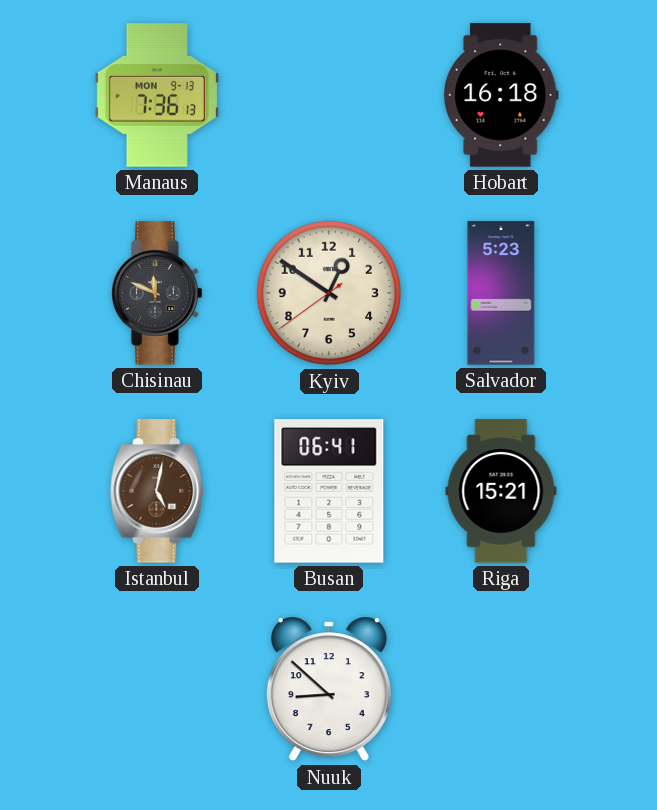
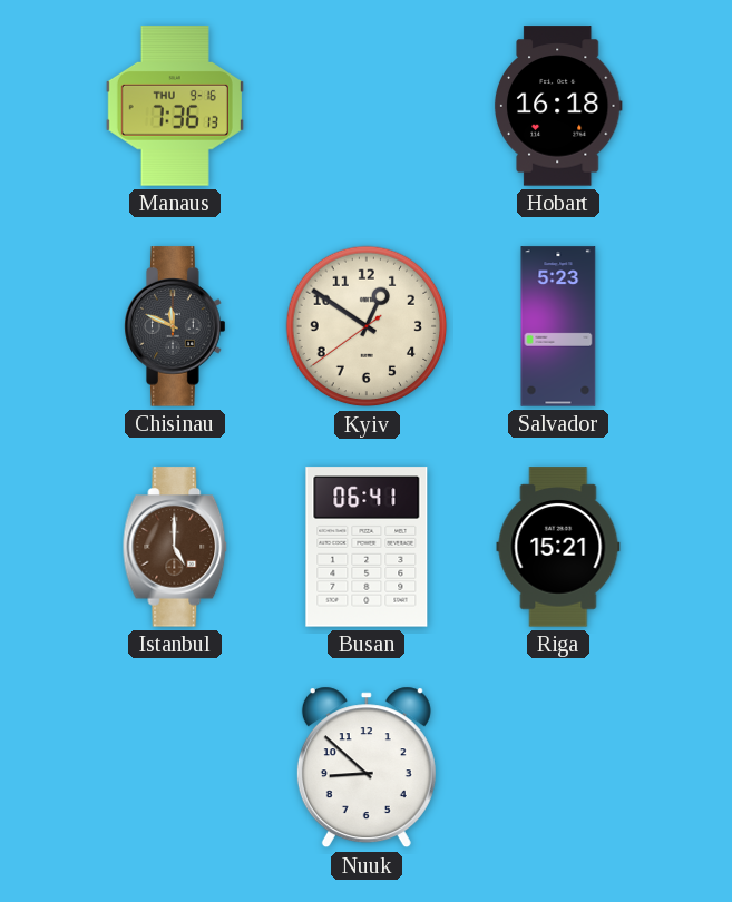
Manaus date: MON 9-13 -> THU 9-16 (175, 106)
Istanbul: 5:02 -> 5:00 (175, 547)
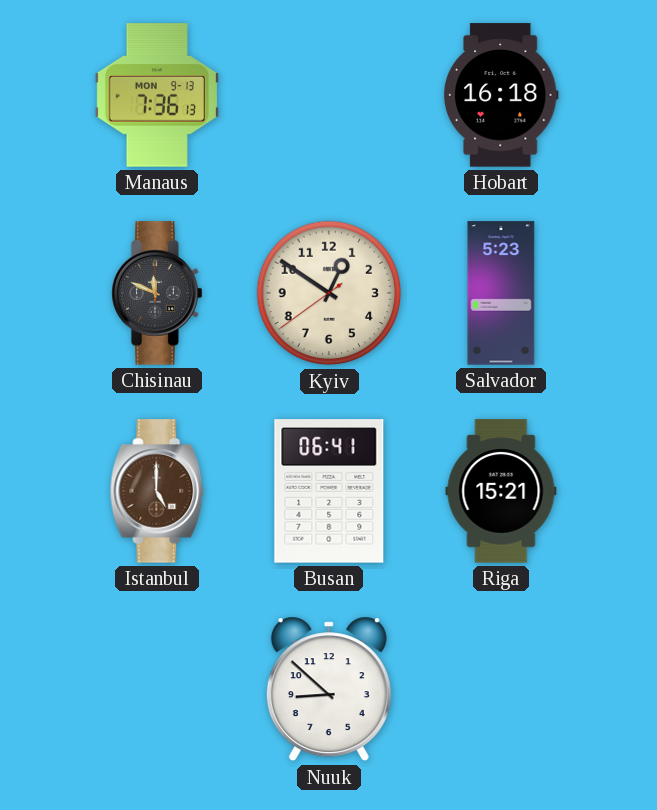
Manaus date: THU 9-16 -> MON 9-13 (157, 95)
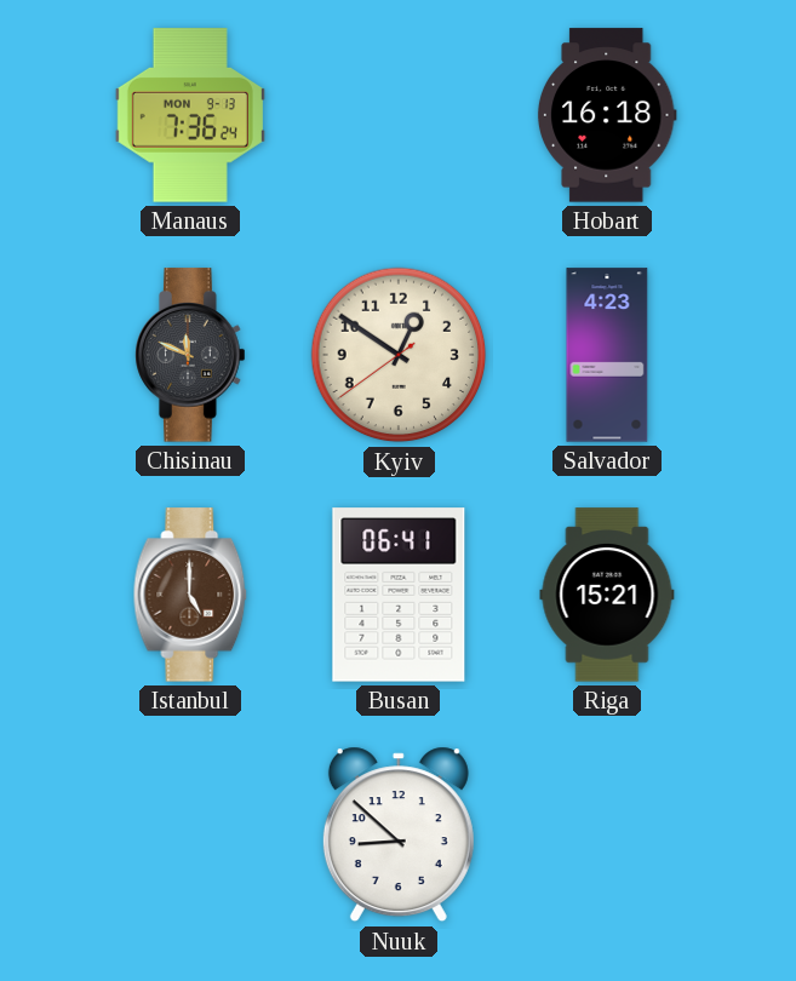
Manaus: 7:36:13 -> 7:36:24 (190, 115)
Salvador: 5:23 -> 4:23 (607, 355)
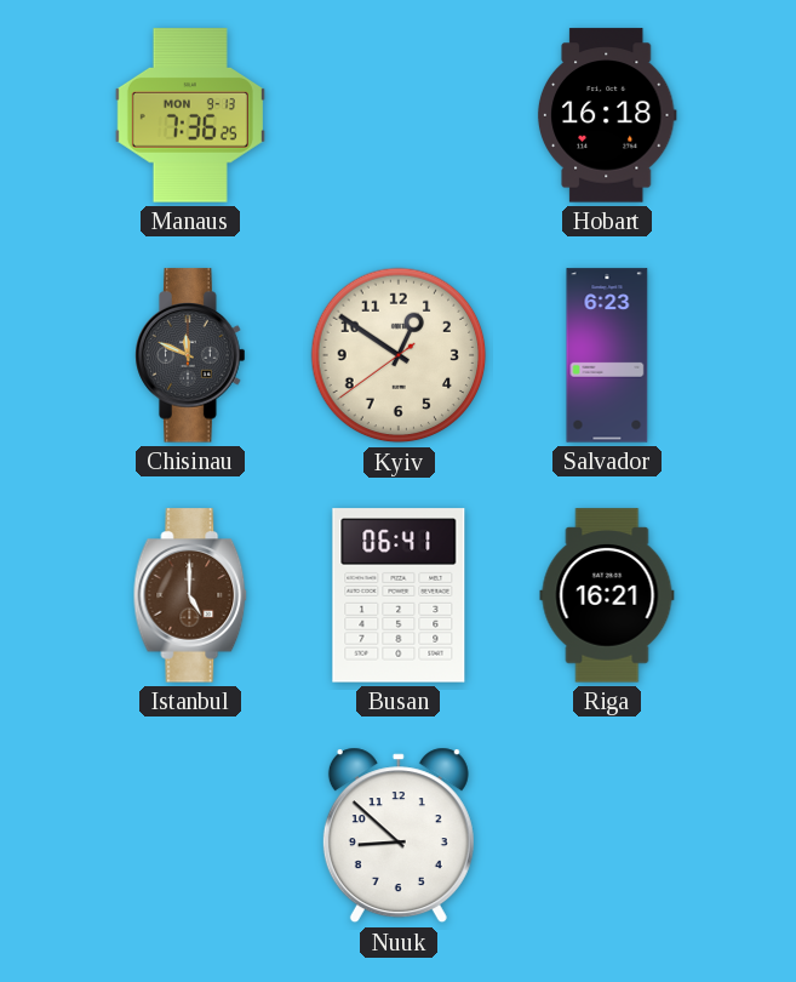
Manaus: 7:36:24 -> 7:36:25 (190, 115)
Salvador: 4:23 -> 6:23 (607, 355)
Riga: 15:21 -> 16:21 (607, 595)
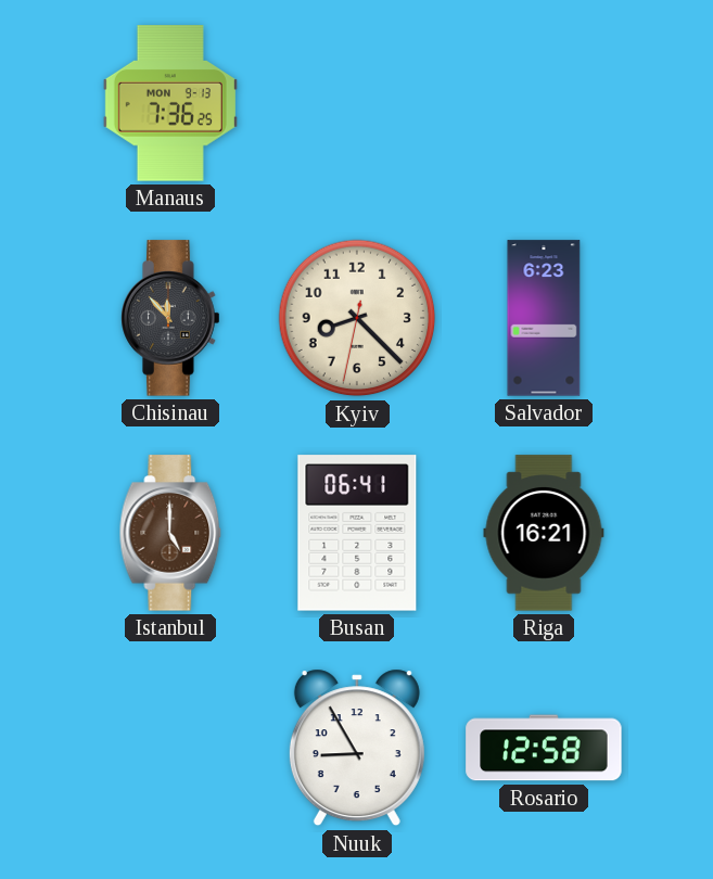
Hobart: 16:18 -> none (607, 115)
Chisinau: 11:49 -> 11:53 (170, 318)
Kyiv: 12:50 -> 8:22 (357, 318)
Nuuk: 8:52 -> 8:55 (357, 748)
Rosario: none -> 12:58 (544, 748)
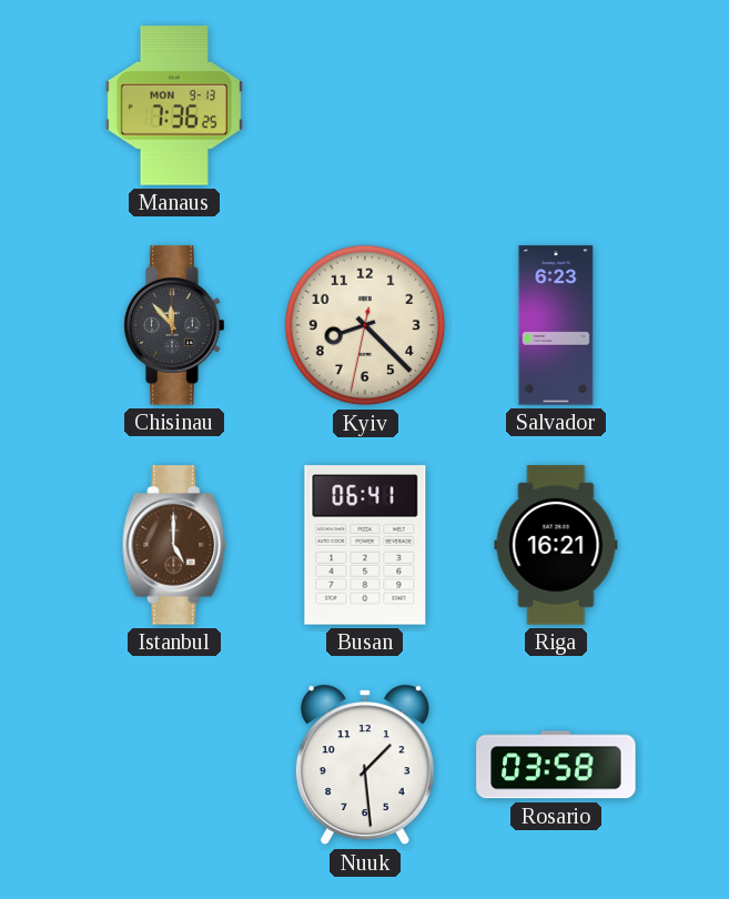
Nuuk: 8:55 -> 1:29 (365, 765)
Rosario: 12:58 -> 03:58 (556, 765)
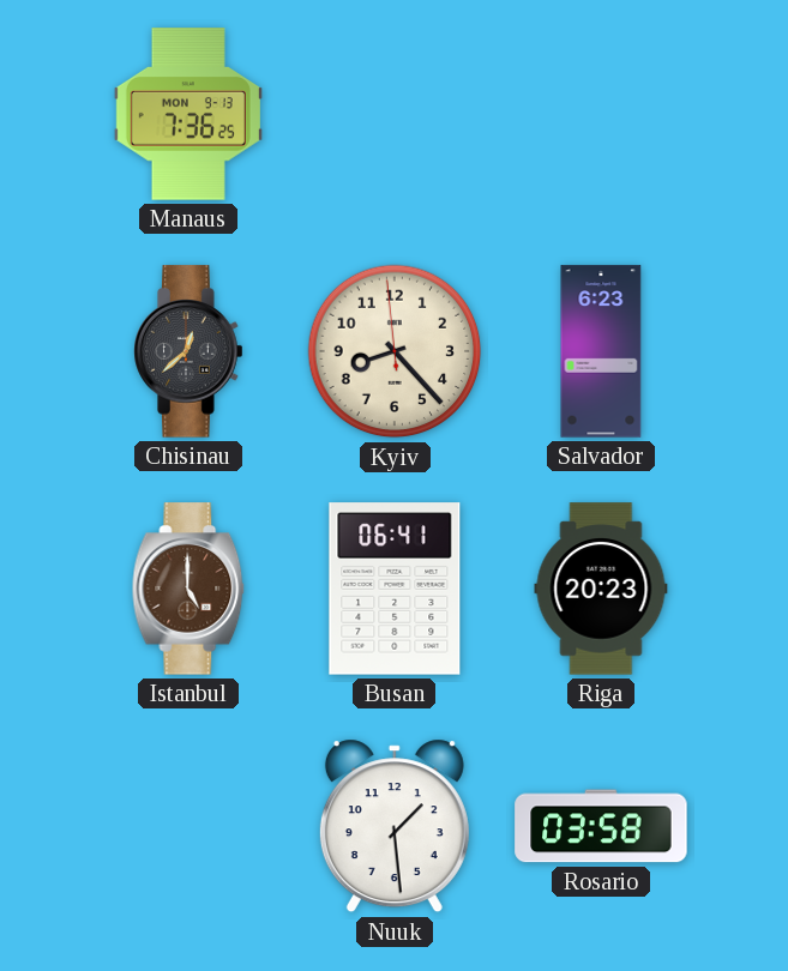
Chisinau: 11:53 -> 12:38 (188, 351)
Kyiv: 8:22:32 -> 8:22:59 (395, 351)
Riga: 16:21 -> 20:23 (601, 589)
